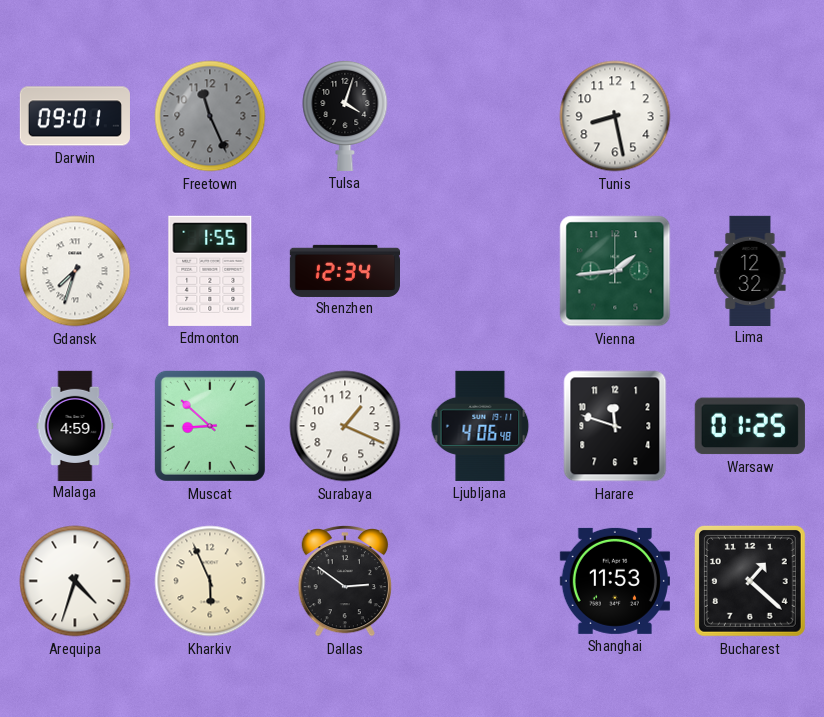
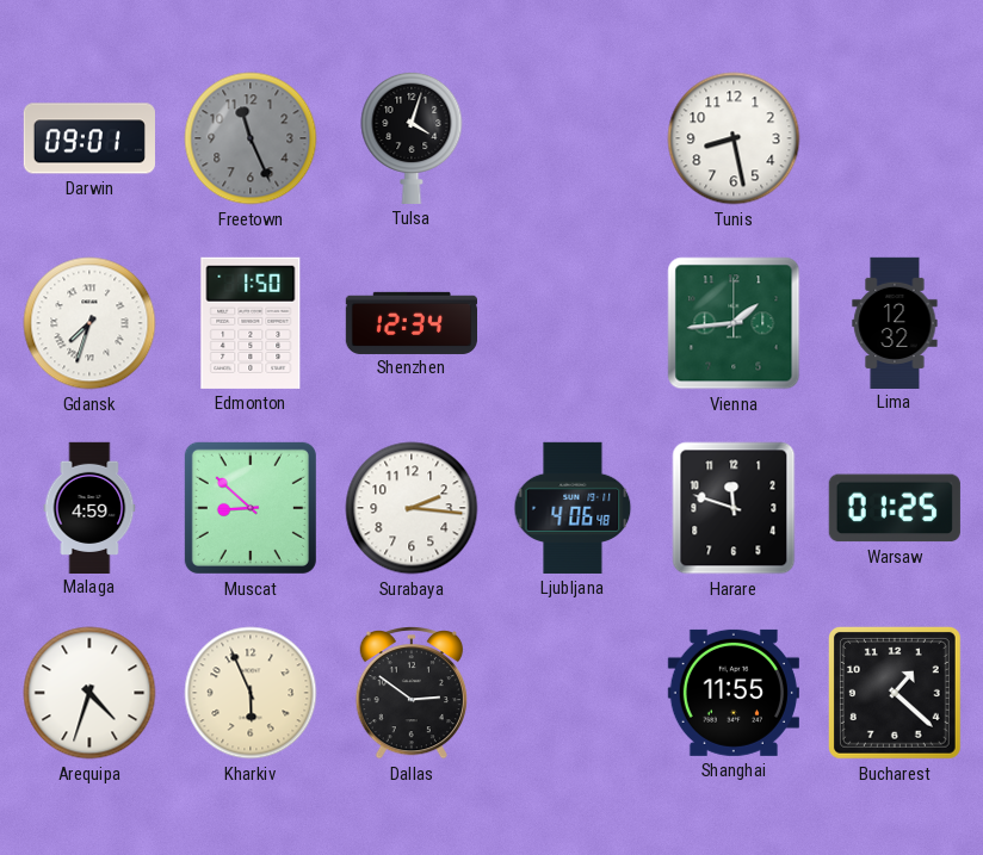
Edmonton: 1:55 -> 1:50 (251, 323)
Surabaya: 1:19 -> 2:16 (412, 508)
Shanghai: 11:53 -> 11:55 (734, 693)
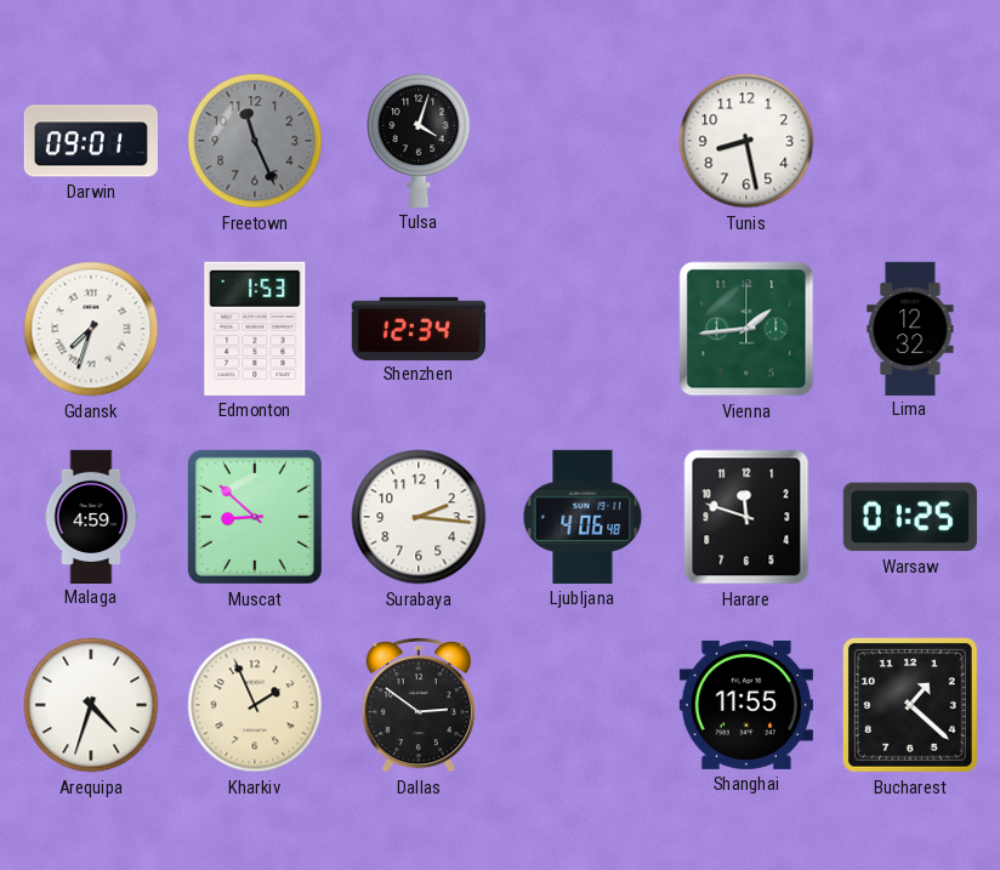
Edmonton: 1:50 -> 1:53 (255, 329)
Kharkiv: 5:56 -> 1:56 (255, 705)
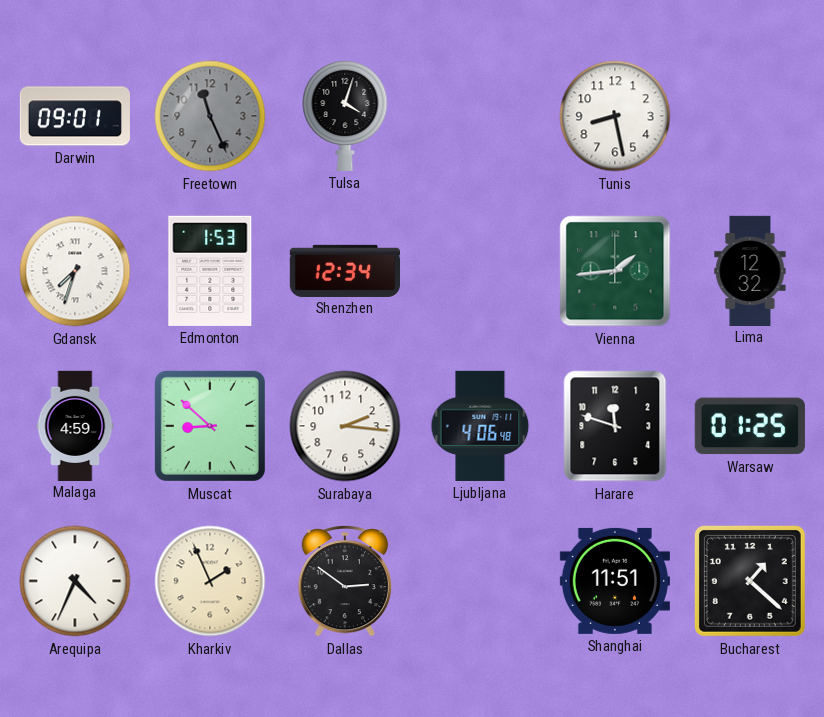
Arequipa: 4:33 -> 4:34 (75, 581)
Shanghai: 11:55 -> 11:51 (615, 581)
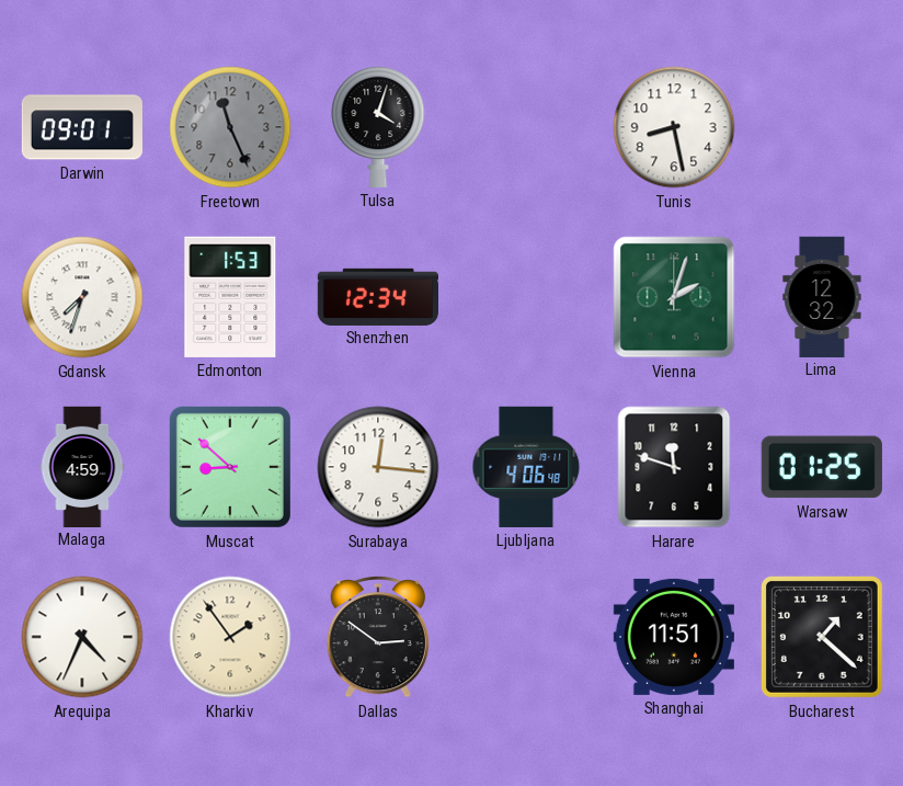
Vienna: 1:44 -> 2:03 (674, 297)
Surabaya: 2:16 -> 12:16 (378, 467)
Kharkiv: 1:56 -> 1:54 (230, 637)
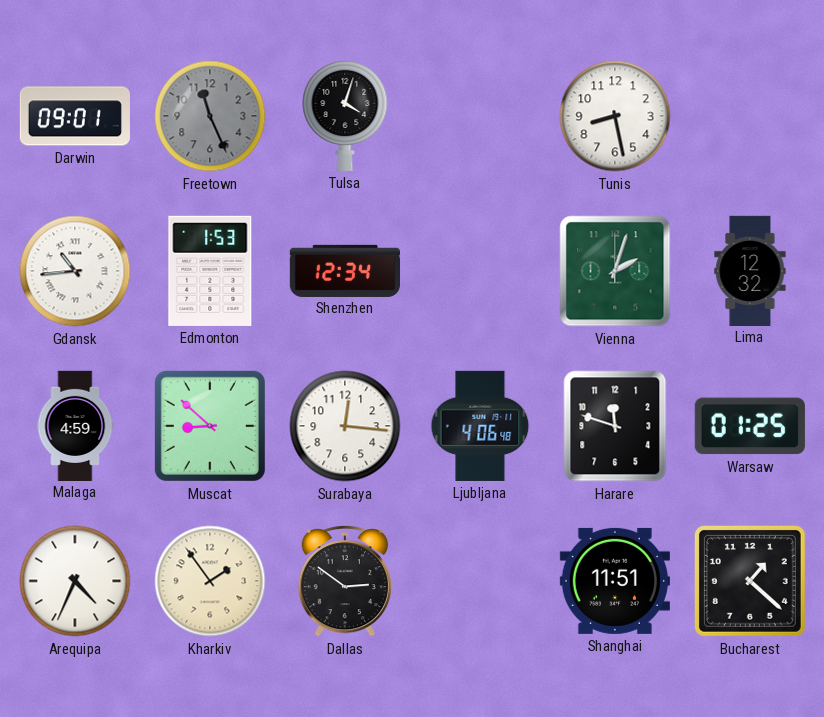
Gdansk: 7:33 -> 10:44 (75, 271)
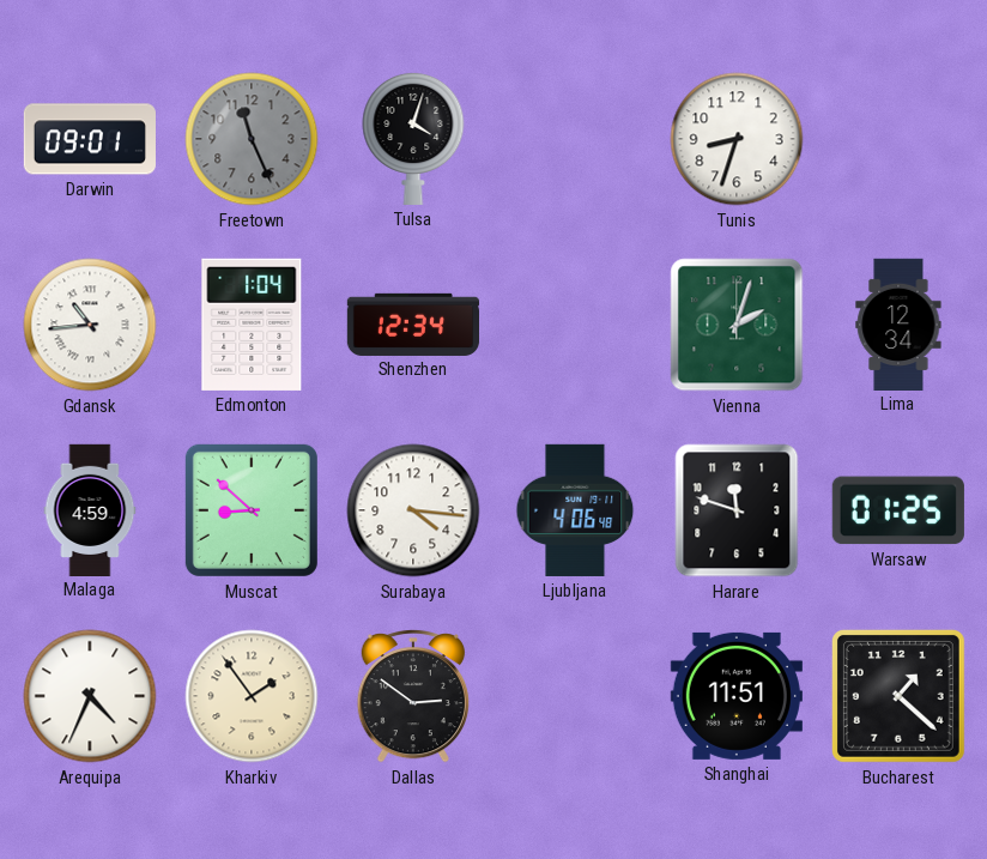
Tunis: 8:28 -> 8:33 (737, 139)
Edmonton: 1:53 -> 1:04 (252, 325)
Lima: 12:32 -> 12:34 (898, 323)
Surabaya: 12:16 -> 4:16 (413, 510)
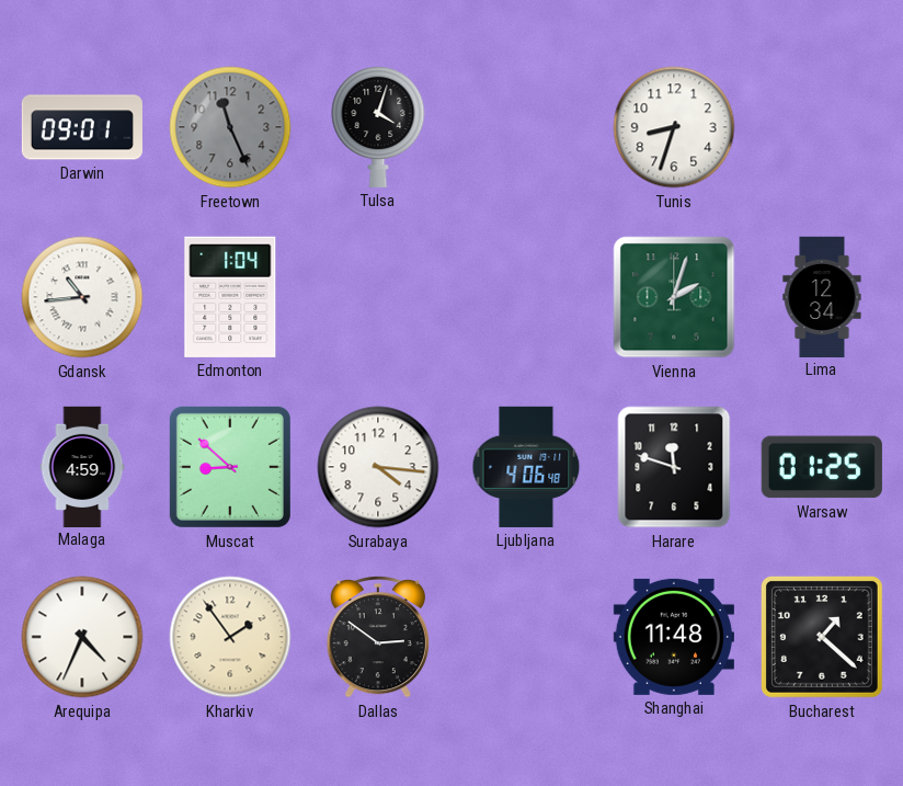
Shenzhen: 12:34 -> none (412, 323)
Shanghai: 11:51 -> 11:48 (674, 637)
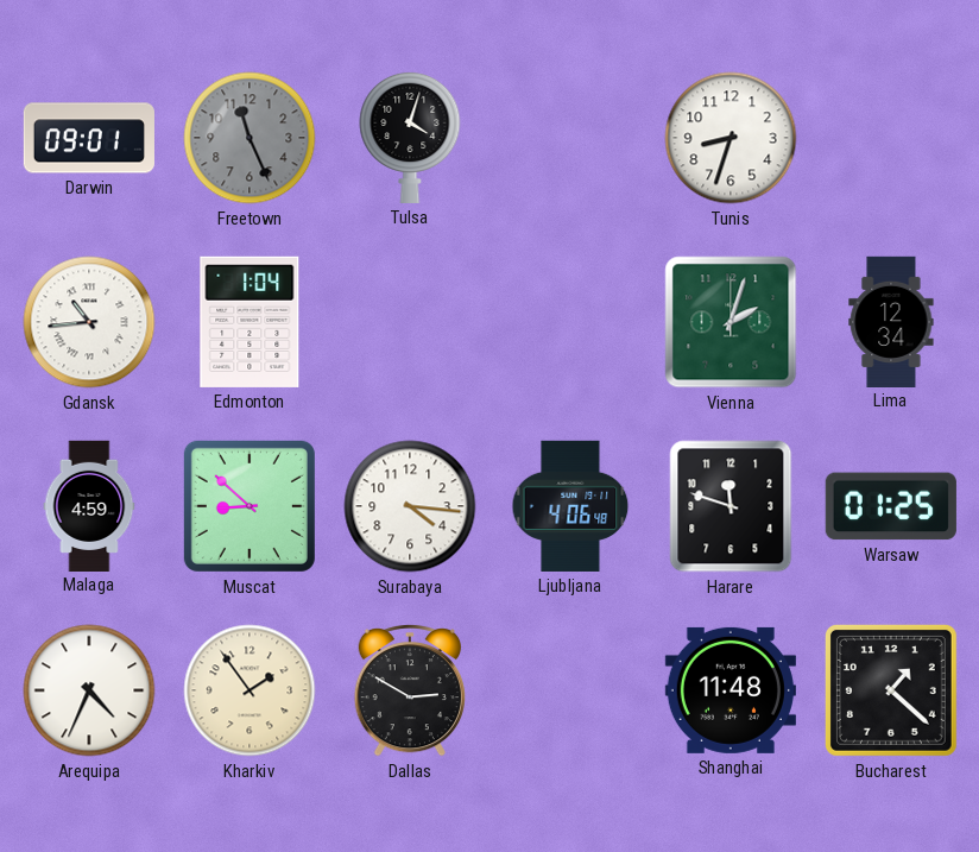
Dallas: 2:51 -> 2:50 (410, 692)
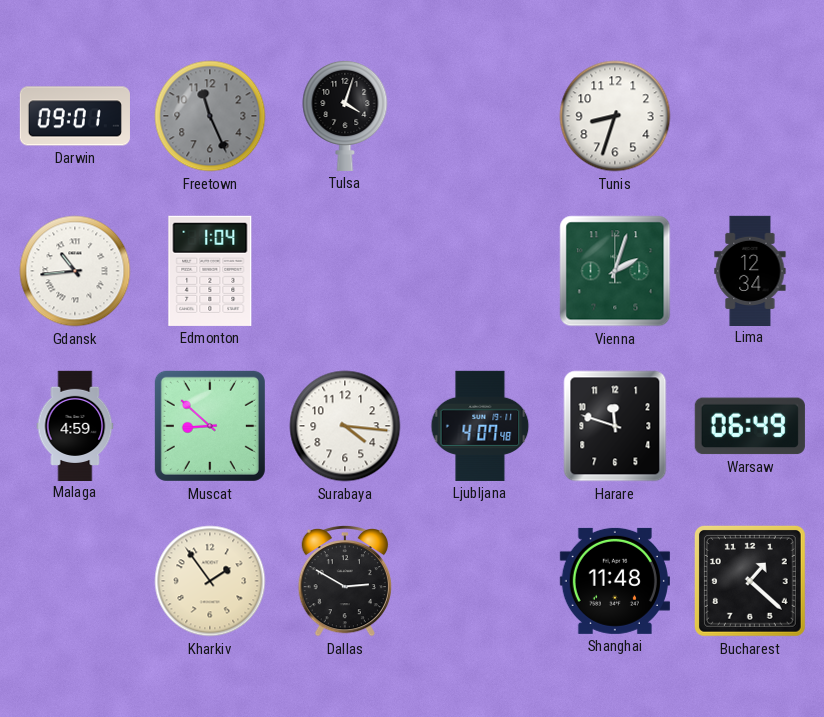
Ljubljana: 4:06 -> 4:07 (480, 426)
Warsaw: 01:25 -> 06:49 (750, 426)
Arequipa: 4:34 -> none (89, 690)
